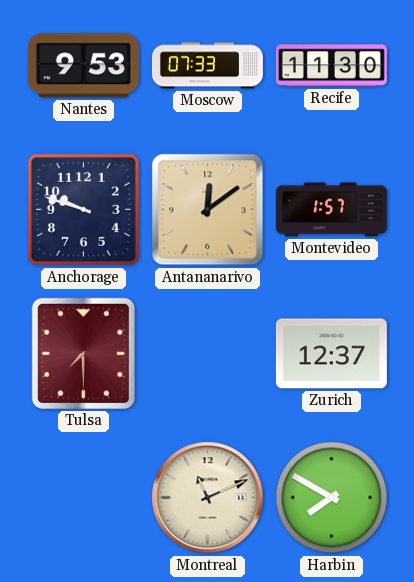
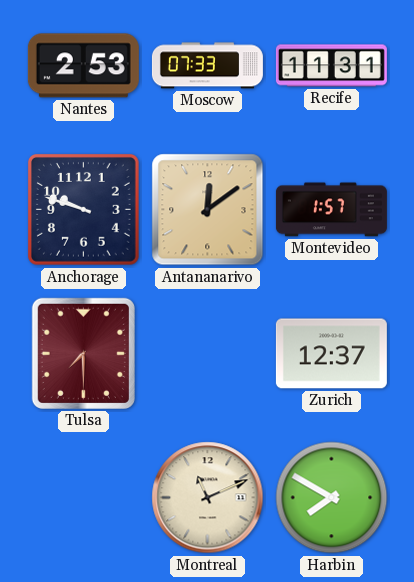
Nantes: 9:53 -> 2:53 (83, 66)
Recife: 11:30 -> 11:31 (331, 66)
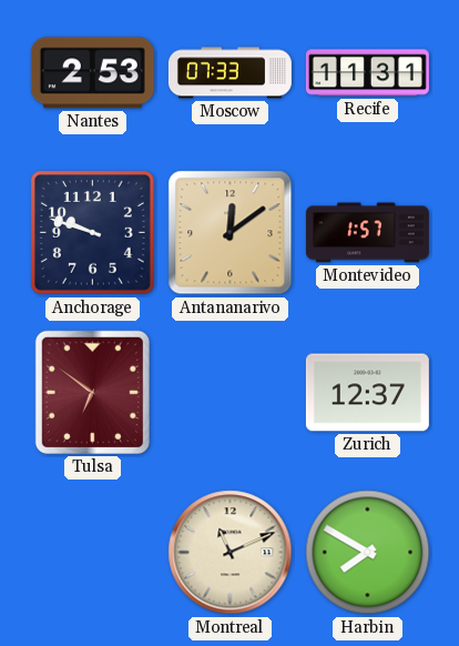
Tulsa: 7:30 -> 6:51 (92, 392)
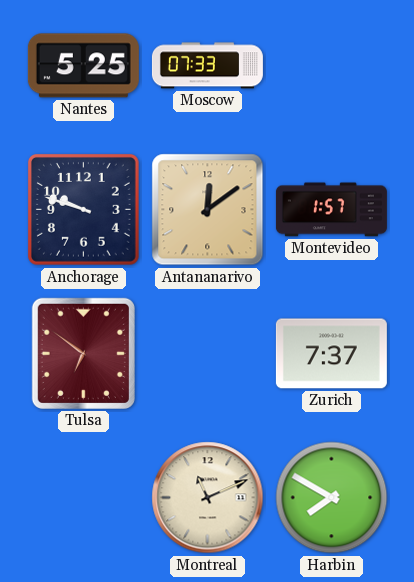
Nantes: 2:53 -> 5:25 (83, 66)
Recife: 11:31 -> none (367, 73)
Zurich: 12:37 -> 7:37 (331, 354)
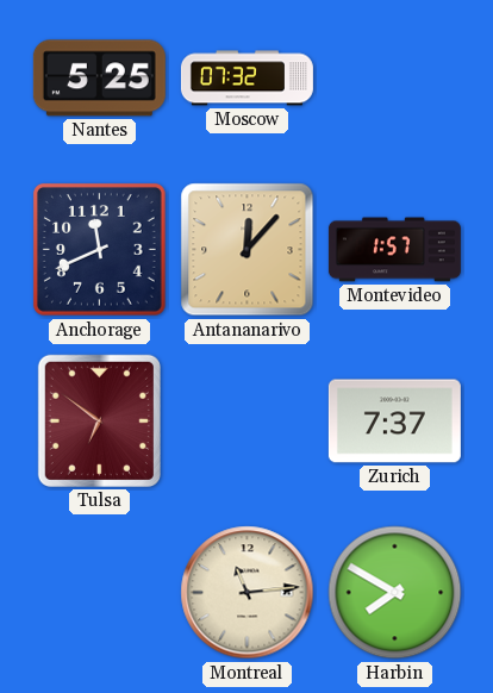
Moscow: 07:33 -> 07:32 (246, 79)
Anchorage: 9:48 -> 11:41 (99, 249)
Antananarivo: 12:09 -> 12:07 (248, 250)
Montreal: 11:11 -> 11:14 (248, 593)
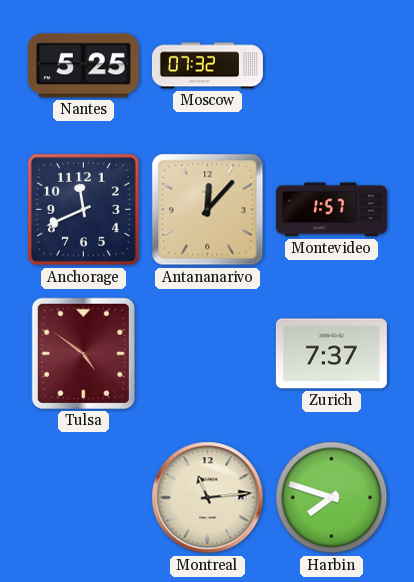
Tulsa: 6:51 -> 4:51 (83, 353)
Harbin: 7:50 -> 7:48 (332, 498)
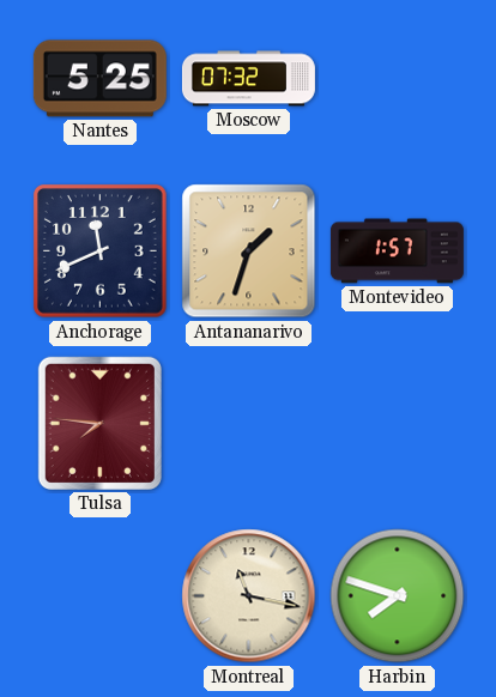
Antananarivo: 12:07 -> 1:33 (249, 251)
Tulsa: 4:51 -> 7:46 (99, 423)
Zurich: 7:37 -> none (331, 354)
Montreal: 11:14 -> 11:17 (249, 596)
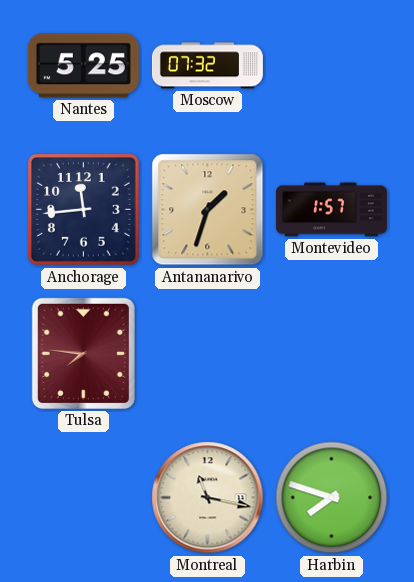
Anchorage: 11:41 -> 11:44 (83, 209)
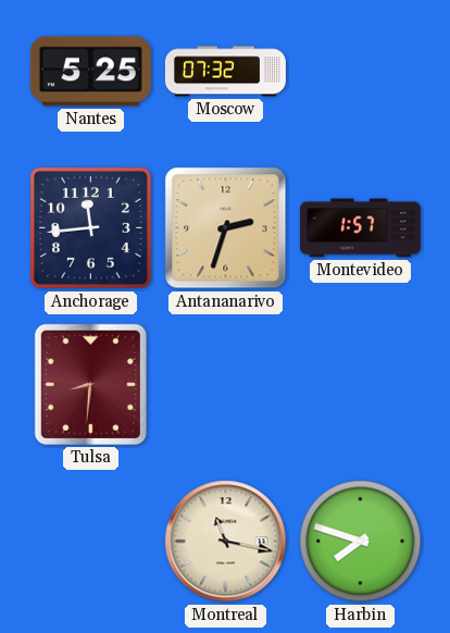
Antananarivo: 1:33 -> 2:33 (226, 228)
Tulsa: 7:46 -> 8:31 (90, 384)
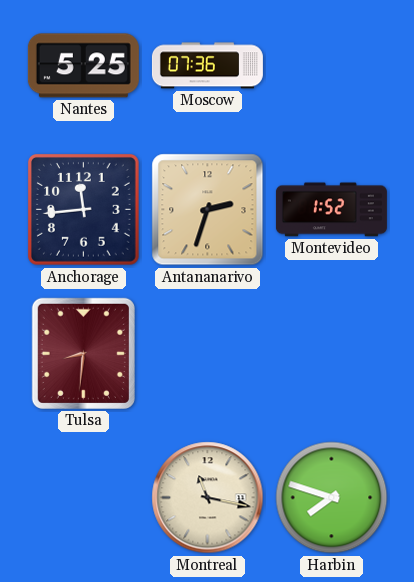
Moscow: 07:32 -> 07:36 (207, 66)
Montevideo: 1:57 -> 1:52 (331, 210)
